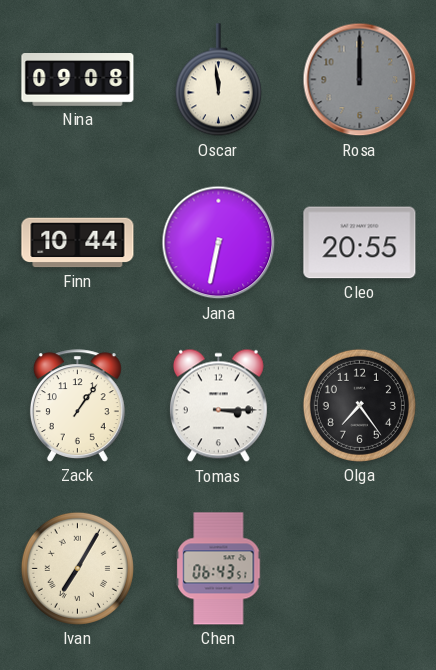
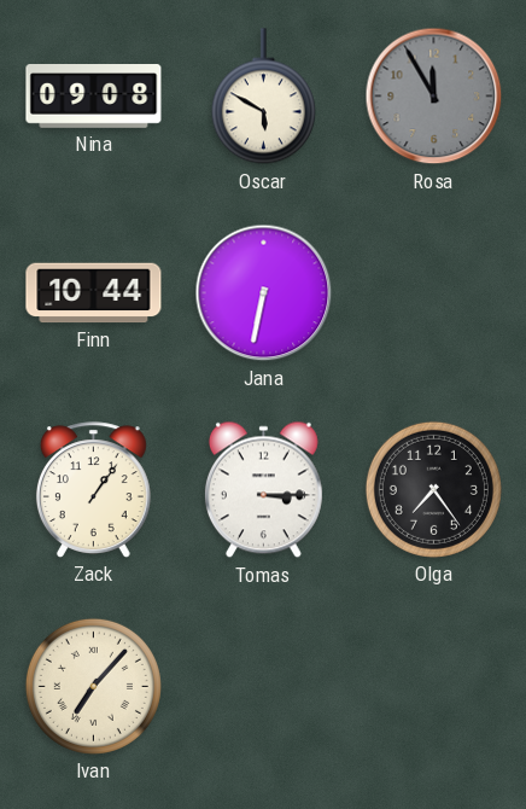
Oscar: 11:59 -> 5:50 (263, 97)
Rosa: 12:00 -> 11:55 (434, 97)
Cleo: 20:55 -> none (360, 243)
Ivan: 7:05 -> 7:07 (93, 686)
Chen: 06:43 -> none (219, 569)
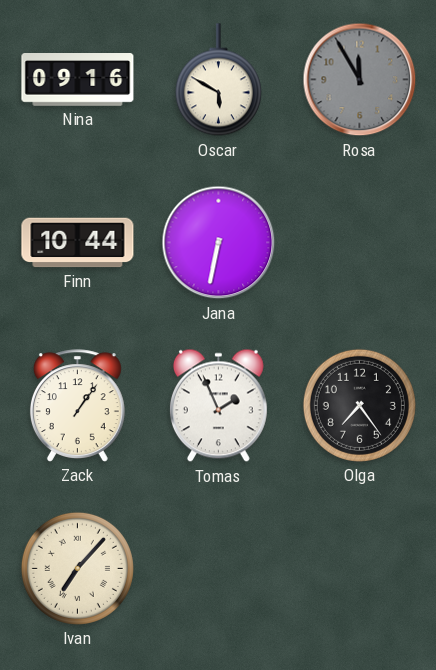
Nina: 09:08 -> 09:16 (78, 80)
Tomas: 3:15 -> 1:56 (218, 406)
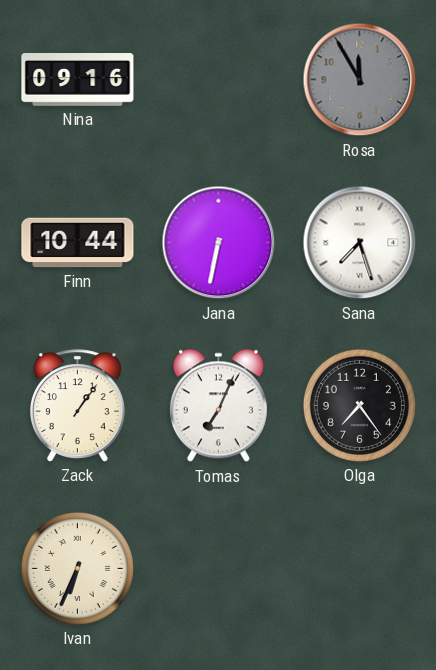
Oscar: 5:50 -> none (218, 80)
Sana: none -> 7:27 (360, 243)
Tomas: 1:56 -> 7:04 (218, 406)
Ivan: 7:07 -> 6:34 (77, 568)
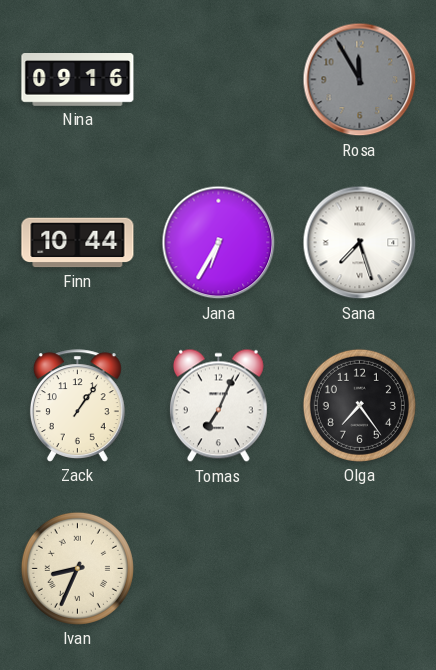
Jana: 6:32 -> 6:35 (219, 243)
Ivan: 6:34 -> 8:34 (77, 568)
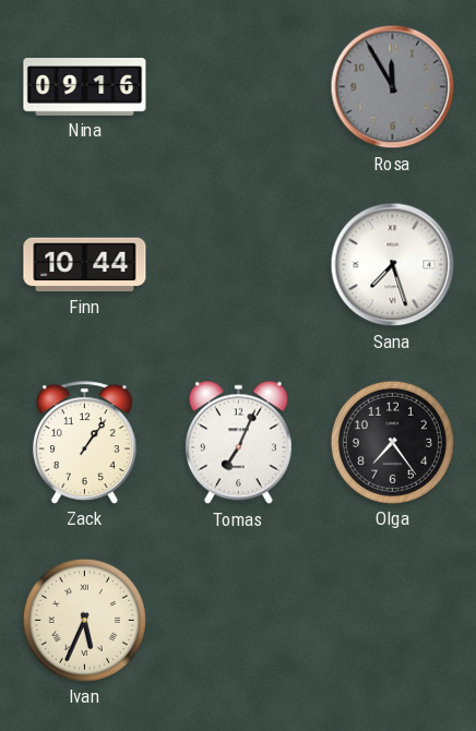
Jana: 6:35 -> none (219, 243)
Ivan: 8:34 -> 5:34 (84, 620)
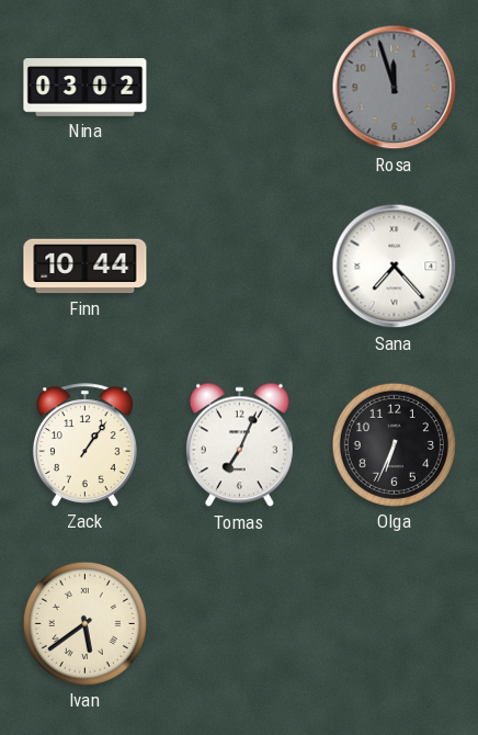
Nina: 09:16 -> 03:02 (86, 88)
Rosa: 11:55 -> 11:57 (395, 88)
Sana: 7:27 -> 7:23 (395, 267)
Olga: 7:24 -> 6:34 (394, 444)
Ivan: 5:34 -> 5:39 (84, 623)
